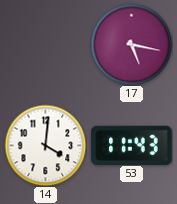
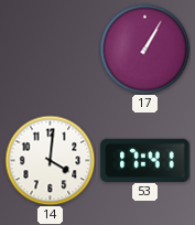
17: 5:17 -> 1:05 (144, 49)
53: 11:43 -> 17:41 (145, 160)
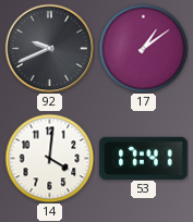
92: none -> 9:41 (49, 48)
17: 1:05 -> 1:09 (143, 48)
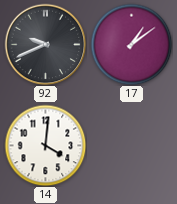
53: 17:41 -> none (144, 158)
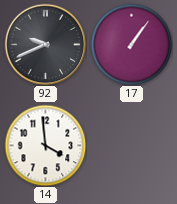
17: 1:09 -> 1:06 (131, 44)
14: 4:01 -> 3:59 (45, 145)
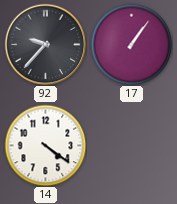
92: 9:41 -> 9:37 (45, 44)
14: 3:59 -> 4:21 (45, 145)
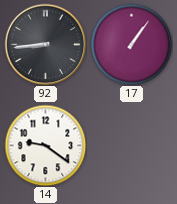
92: 9:37 -> 8:44 (45, 44)
14: 4:21 -> 9:21 (45, 145)
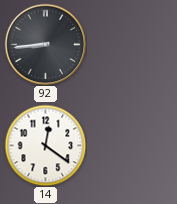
17: 1:06 -> none (131, 44)
14: 9:21 -> 12:21 (45, 145)
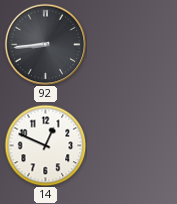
14: 12:21 -> 12:49 (45, 145)
